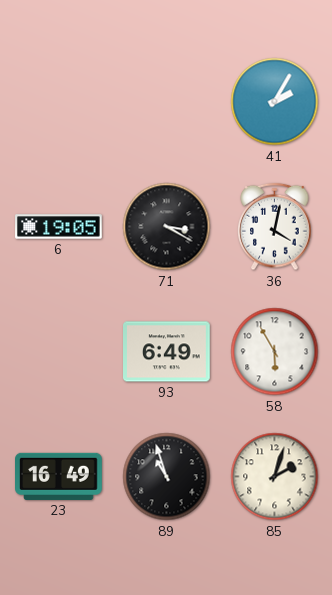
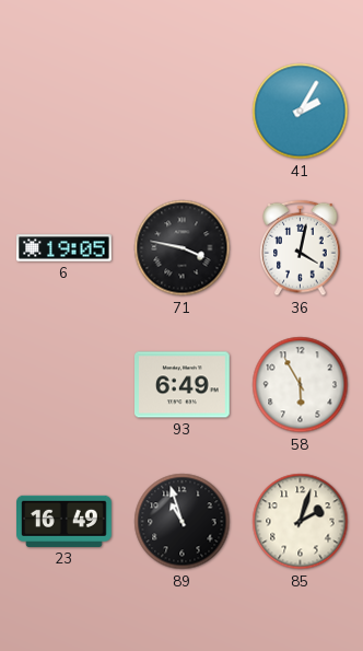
71: 3:20 -> 3:47 (183, 248)
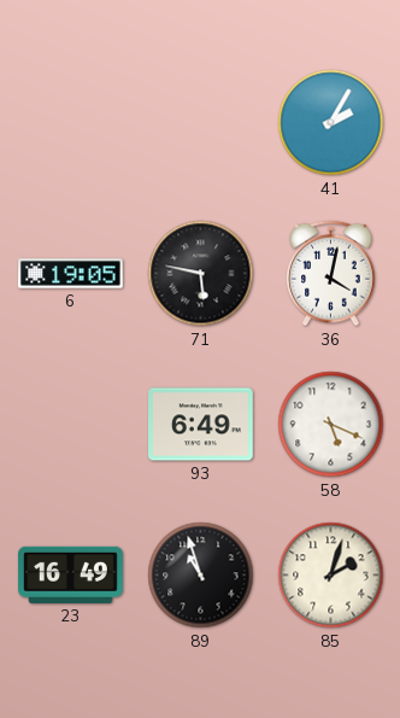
71: 3:47 -> 5:47 (201, 274)
58: 5:55 -> 5:19 (331, 425)
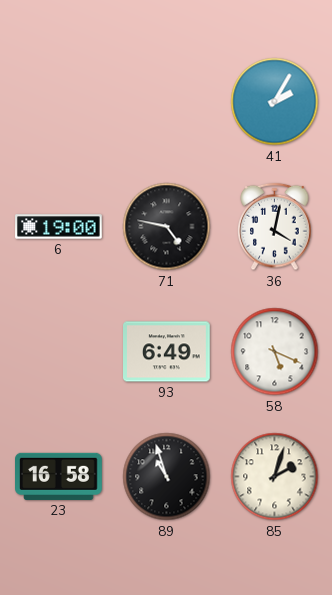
6: 19:05 -> 19:00 (59, 227)
71: 5:47 -> 4:47 (167, 227)
23: 16:49 -> 16:58 (59, 476)
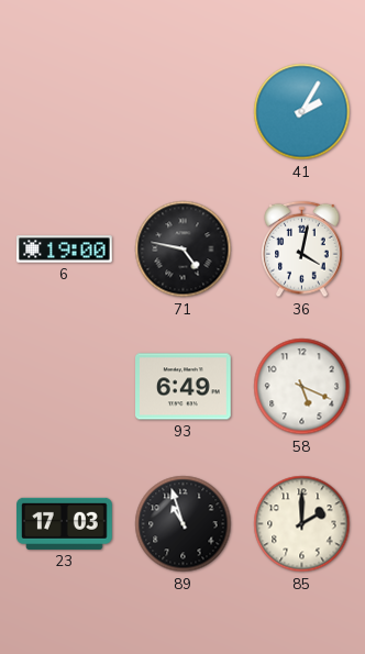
23: 16:58 -> 17:03 (65, 523)
85: 2:03 -> 2:00 (302, 524)
